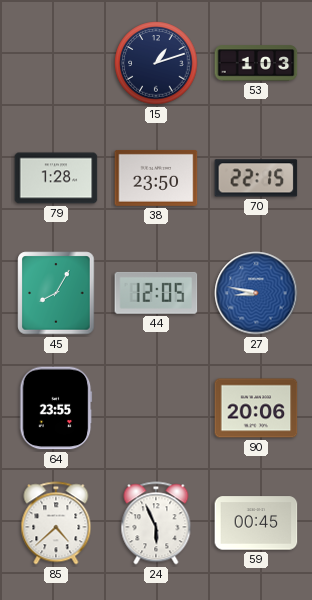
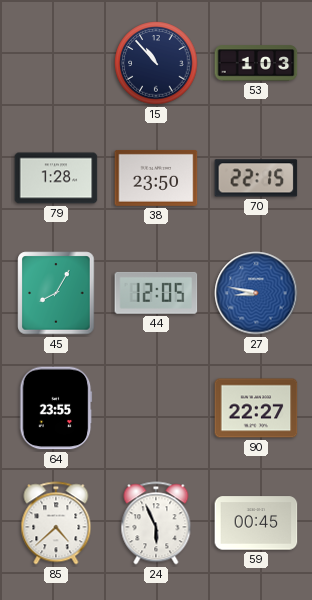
15: 1:12 -> 10:53 (156, 63)
90: 20:06 -> 22:27 (256, 408)
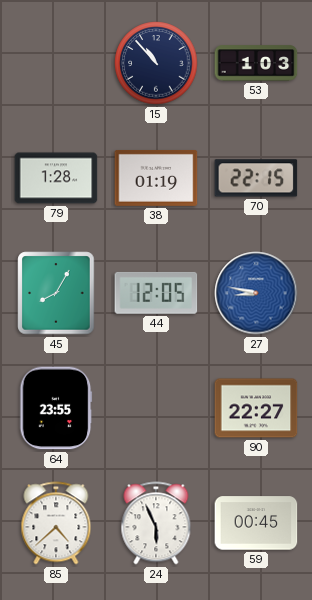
38: 23:50 -> 01:19 (156, 178)
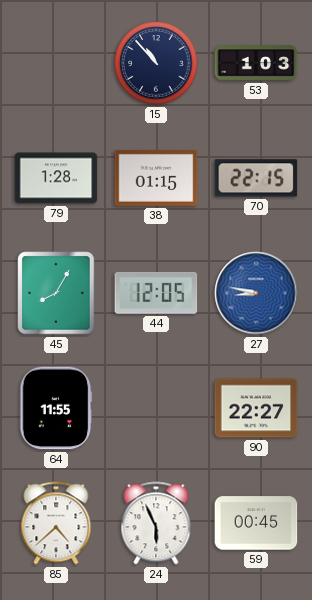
38: 01:19 -> 01:15 (156, 178)
64: 23:55 -> 11:55 (56, 408)
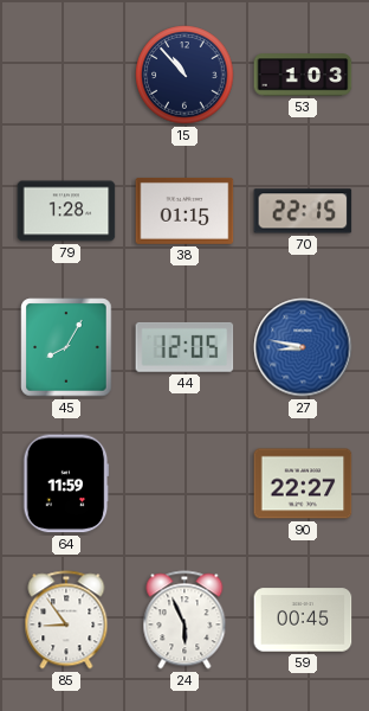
64: 11:55 -> 11:59 (66, 483)
85: 4:38 -> 8:54 (66, 620)
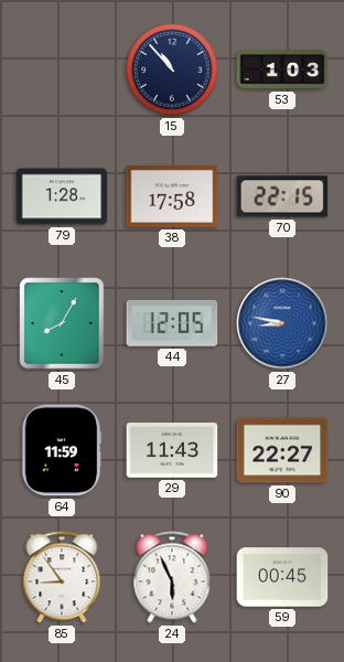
38: 01:15 -> 17:58 (172, 196)
29: none -> 11:43 (172, 450)
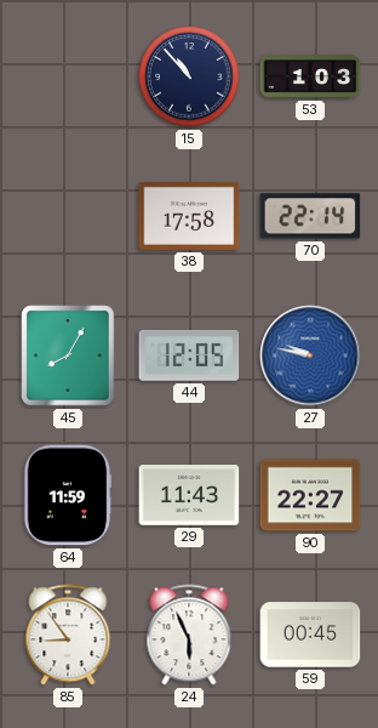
79: 1:28 -> none (62, 196)
70: 22:15 -> 22:14 (310, 216)
27: 8:47 -> 9:47 (310, 356)
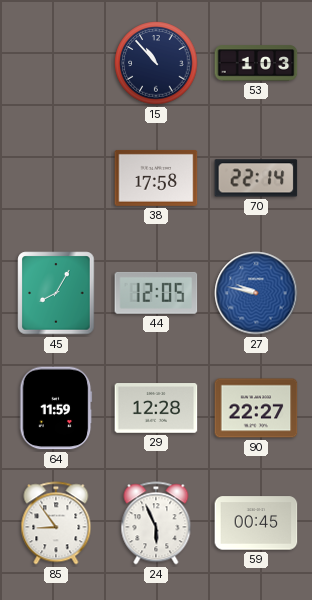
29: 11:43 -> 12:28 (156, 408)
